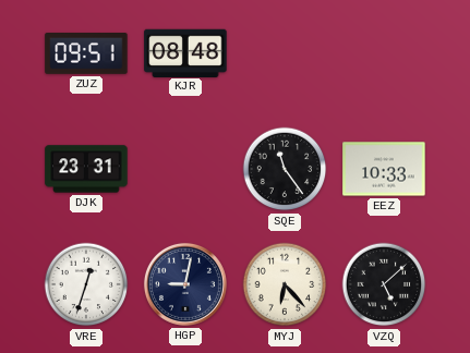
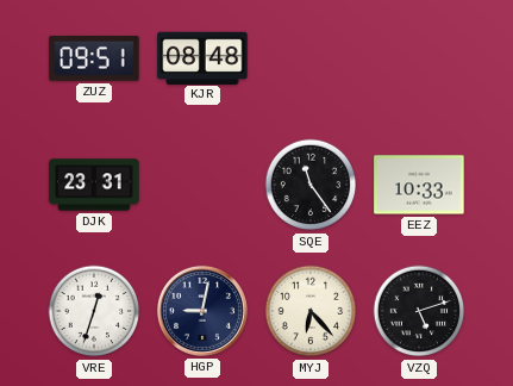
VZQ: 5:08 -> 5:12 (419, 311)
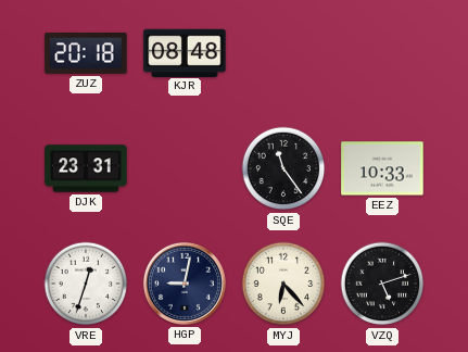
ZUZ: 09:51 -> 20:18 (86, 54)
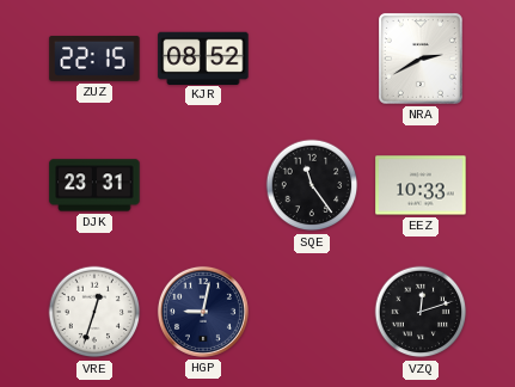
ZUZ: 20:18 -> 22:15 (94, 60)
KJR: 08:48 -> 08:52 (203, 57)
NRA: none -> 2:40 (422, 60)
MYJ: 6:23 -> none (283, 284)
VZQ: 5:12 -> 12:12 (421, 312)
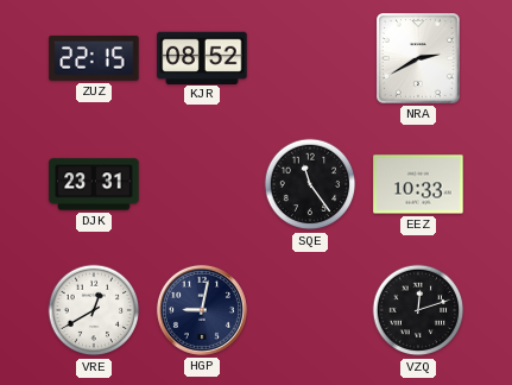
VRE: 12:33 -> 12:40 (94, 310)
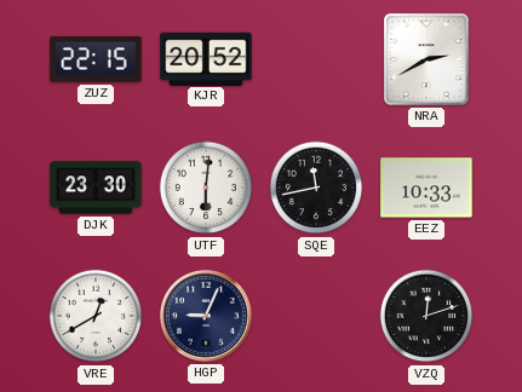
KJR: 08:52 -> 20:52 (206, 58)
DJK: 23:31 -> 23:30 (96, 188)
UTF: none -> 6:01 (206, 188)
SQE: 11:24 -> 11:43 (316, 188)
HGP: 9:02 -> 9:04 (206, 316)
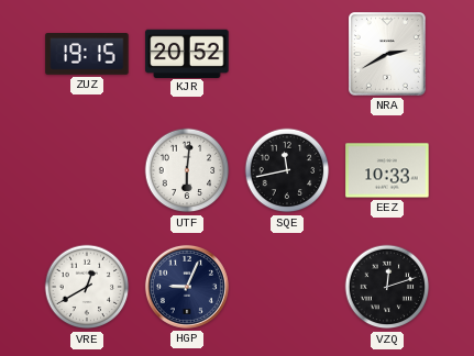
ZUZ: 22:15 -> 19:15 (87, 55)
DJK: 23:30 -> none (96, 188)
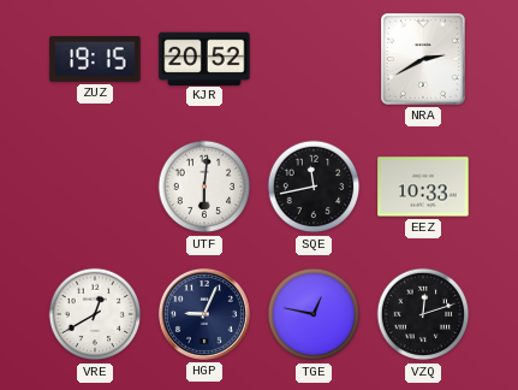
TGE: none -> 12:47 (314, 314)
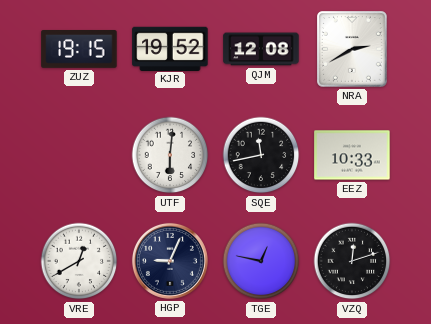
KJR: 20:52 -> 19:52 (170, 48)
QJM: none -> 12:08 (261, 49)
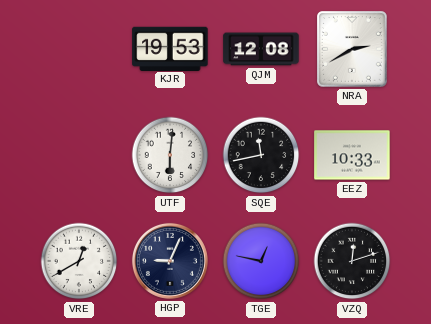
ZUZ: 19:15 -> none (79, 50)
KJR: 19:52 -> 19:53 (170, 48)
